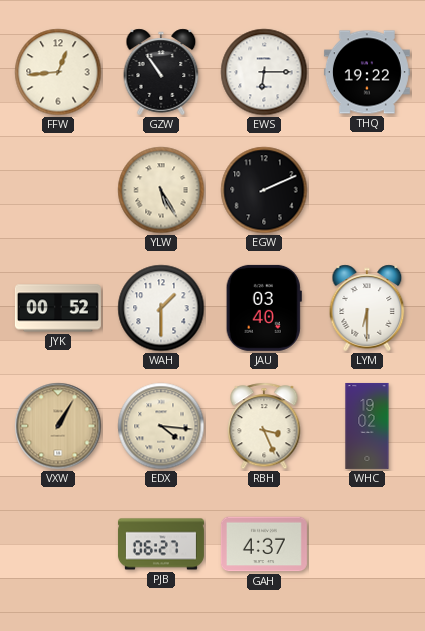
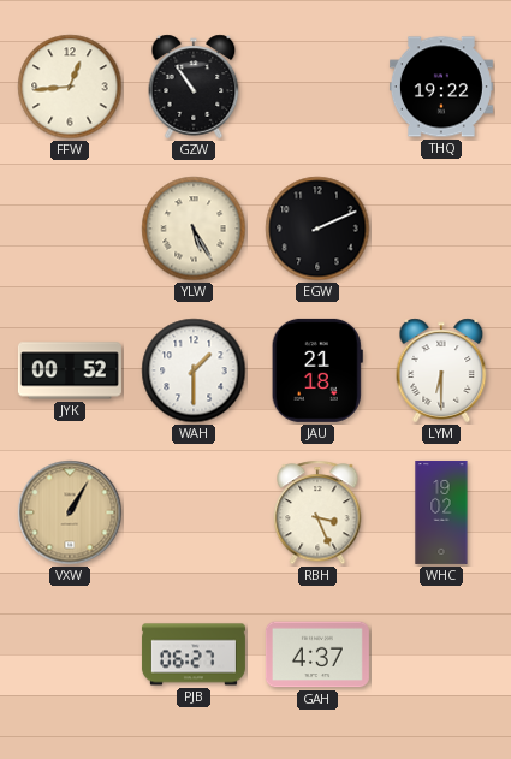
EWS: 6:15 -> none (264, 72)
JAU: 03:40 -> 21:18 (317, 370)
EDX: 4:16 -> none (161, 426)
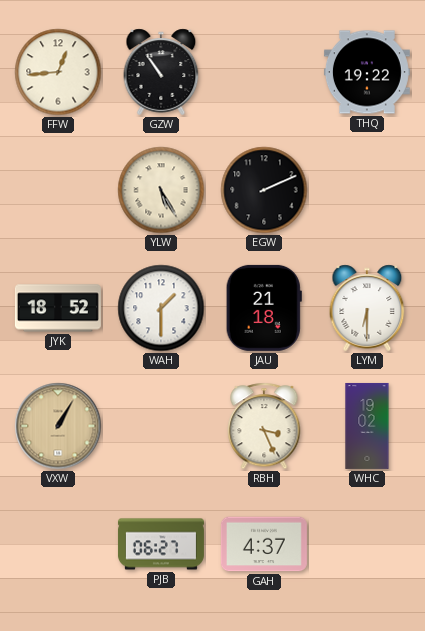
JYK: 00:52 -> 18:52 (58, 308)
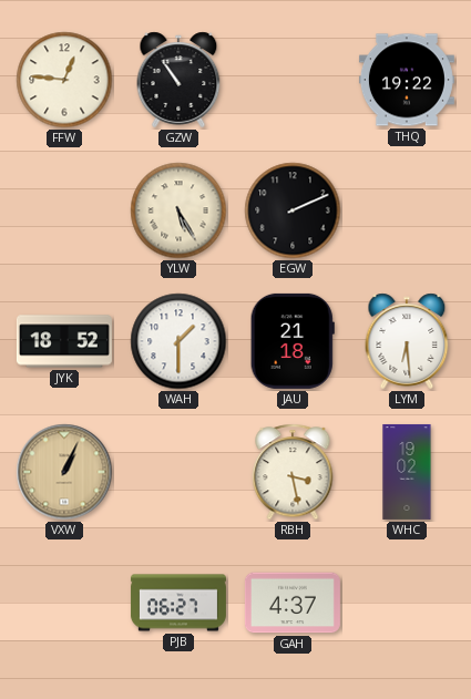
FFW: 12:44 -> 12:46 (64, 80)
LYM: 6:30 -> 6:29 (407, 341)
VXW: 1:05 -> 1:04 (64, 472)
RBH: 3:26 -> 3:28 (293, 472)
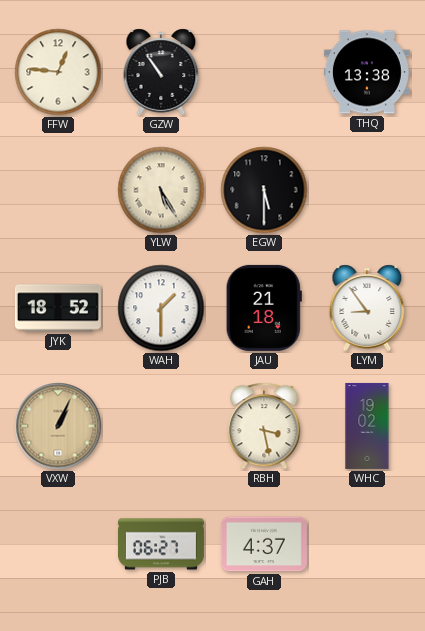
THQ: 19:22 -> 13:38 (367, 72)
EGW: 2:11 -> 5:30 (264, 190)
LYM: 6:29 -> 8:54 (367, 308)
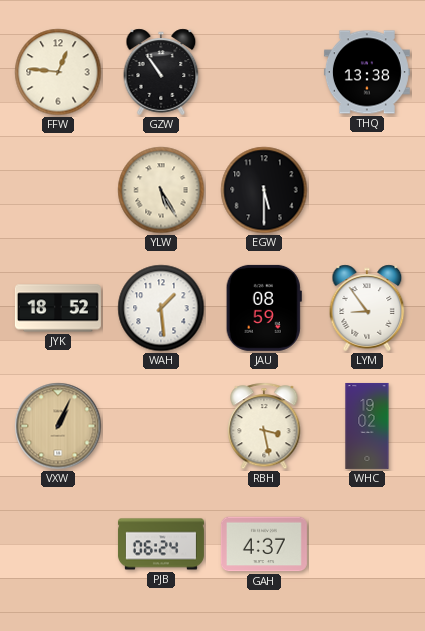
WAH: 1:30 -> 1:29 (161, 308)
JAU: 21:18 -> 08:59 (264, 308)
PJB: 06:27 -> 06:24 (161, 544)
